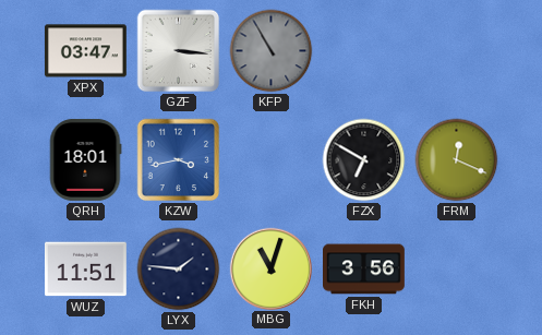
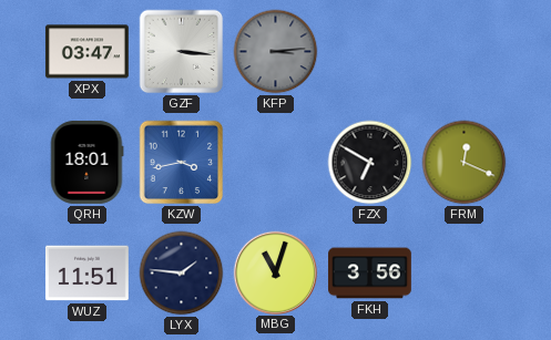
KFP: 10:55 -> 3:14 (276, 52)
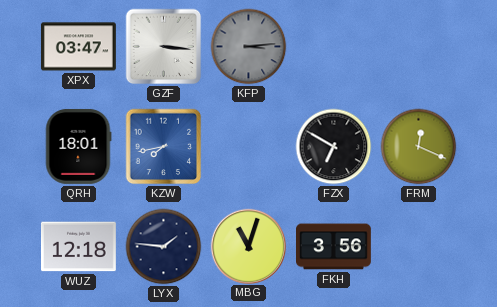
KZW: 3:43 -> 7:43 (164, 147)
WUZ: 11:51 -> 12:18 (79, 247)
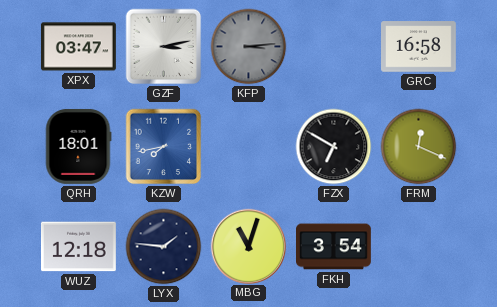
GZF: 3:16 -> 3:13 (164, 47)
GRC: none -> 16:58 (419, 47)
FKH: 3:56 -> 3:54 (334, 247)
